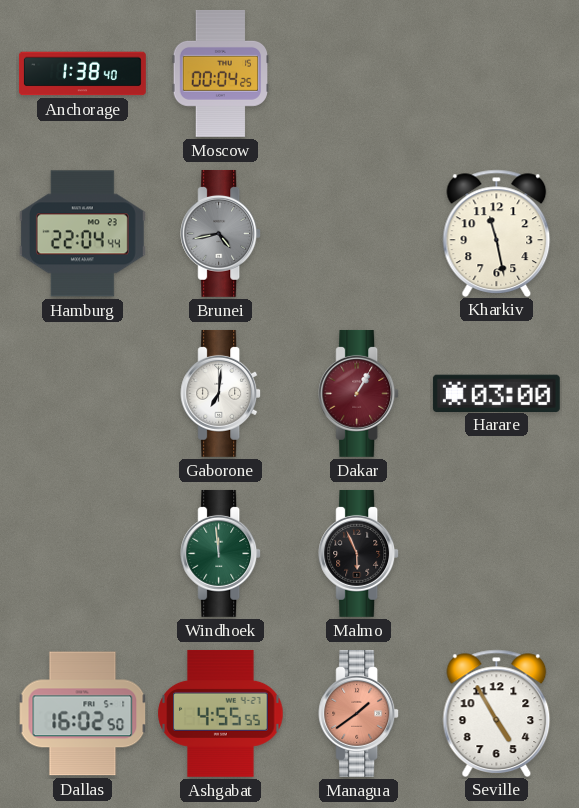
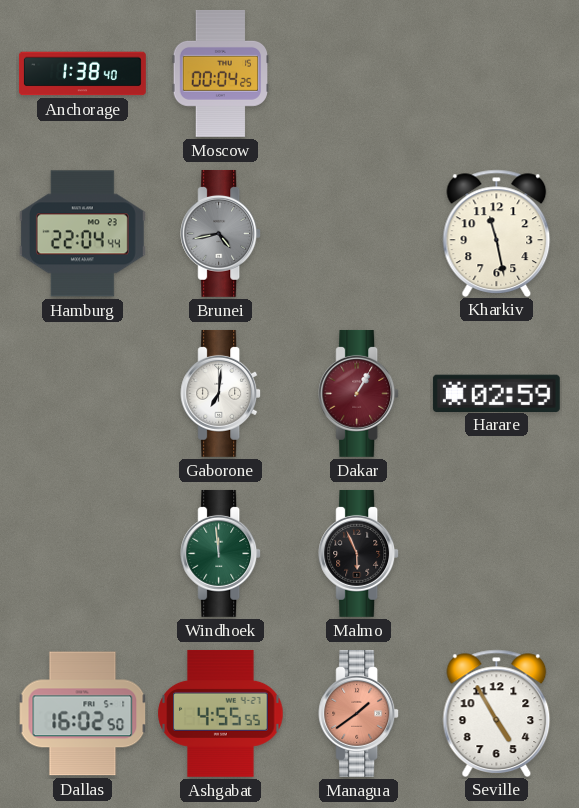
Harare: 03:00 -> 02:59 (496, 393)
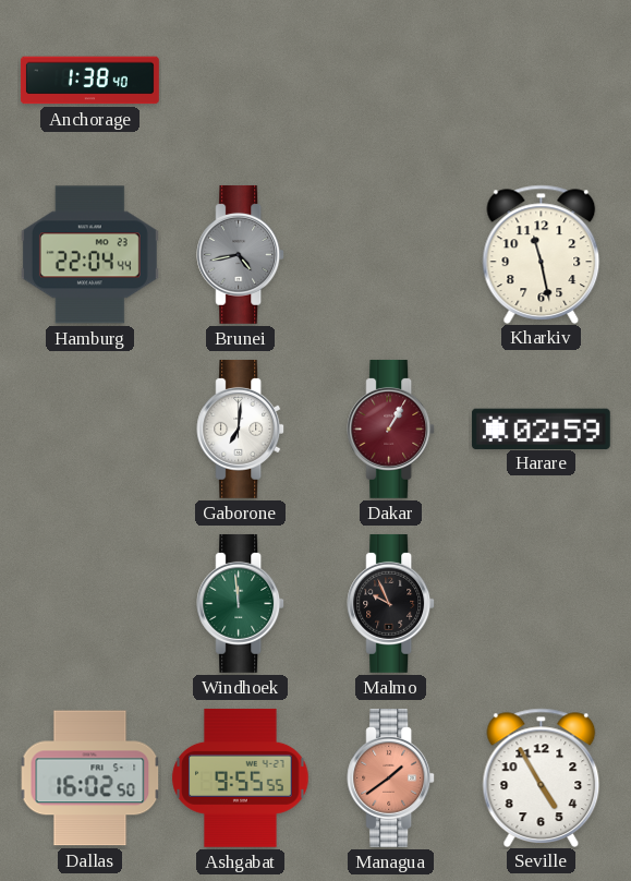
Moscow: 00:04 -> none (220, 73)
Malmo: 5:56 -> 9:56 (391, 603)
Ashgabat: 4:55 -> 9:55 (241, 777)
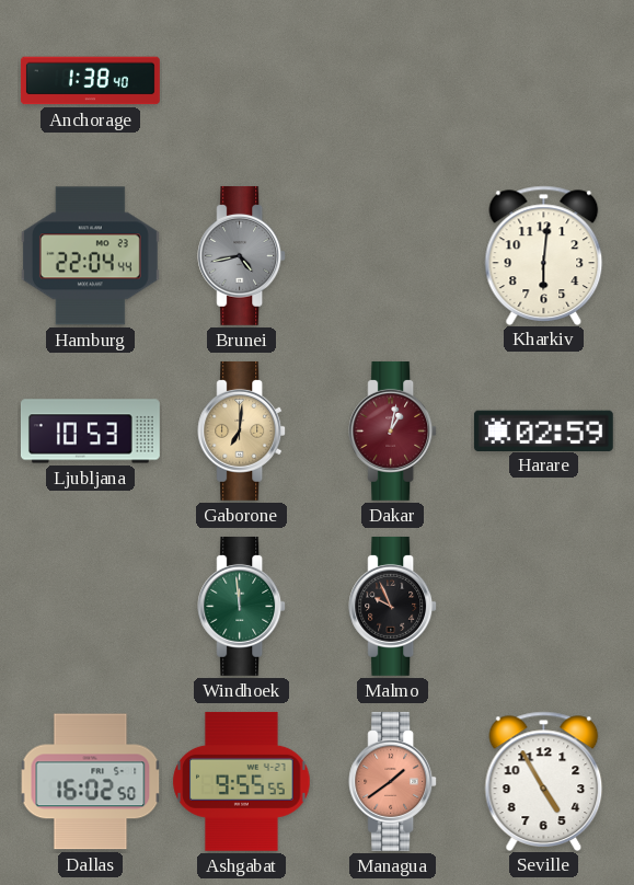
Kharkiv: 11:28 -> 6:01 (544, 255)
Ljubljana: none -> 10:53 (90, 432)
Gaborone dial: white -> champagne (242, 430)
Dakar: 1:05 -> 1:02 (393, 430)
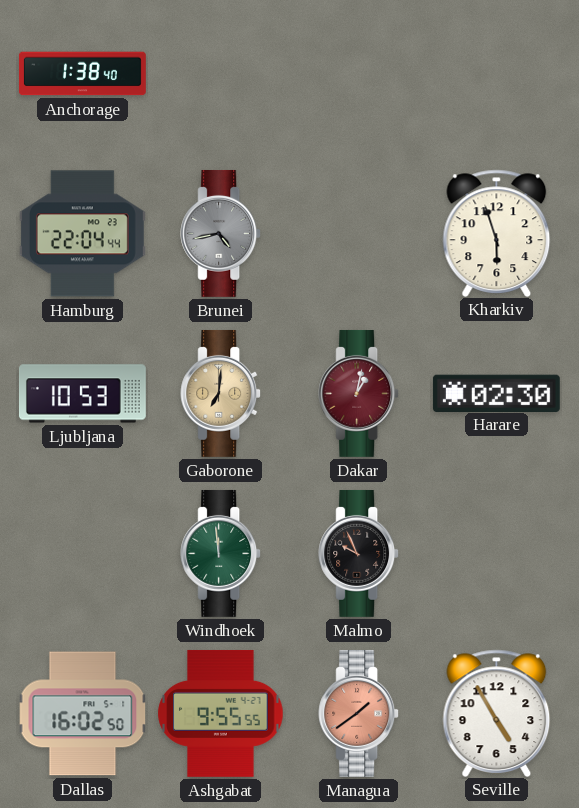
Kharkiv: 6:01 -> 5:57 (497, 233)
Harare: 02:59 -> 02:30 (496, 393)
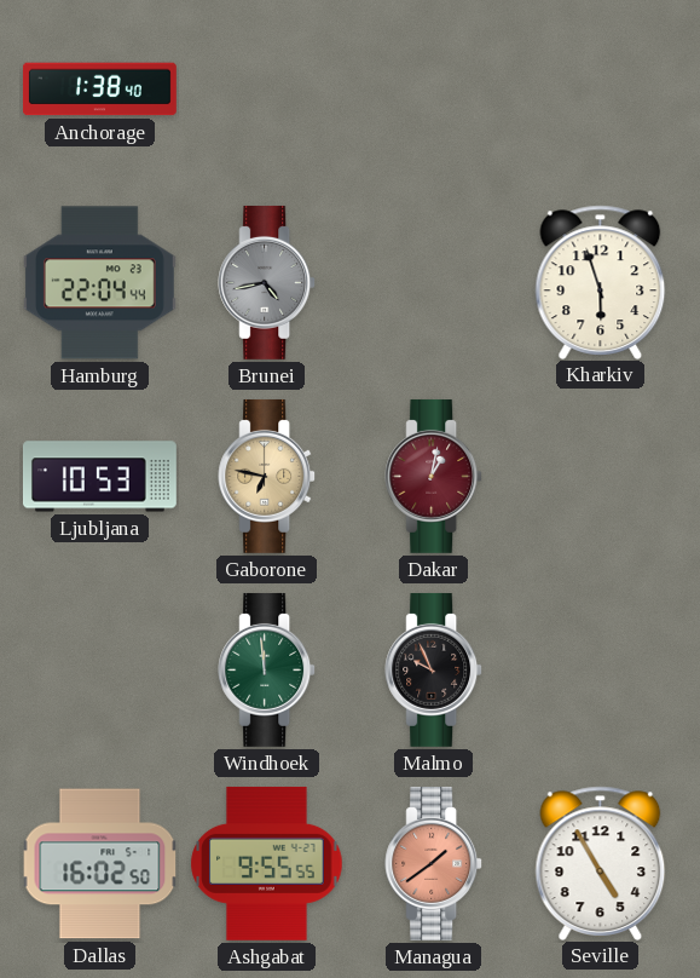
Gaborone: 7:01 -> 6:47 (267, 476)
Harare: 02:30 -> none (496, 393)
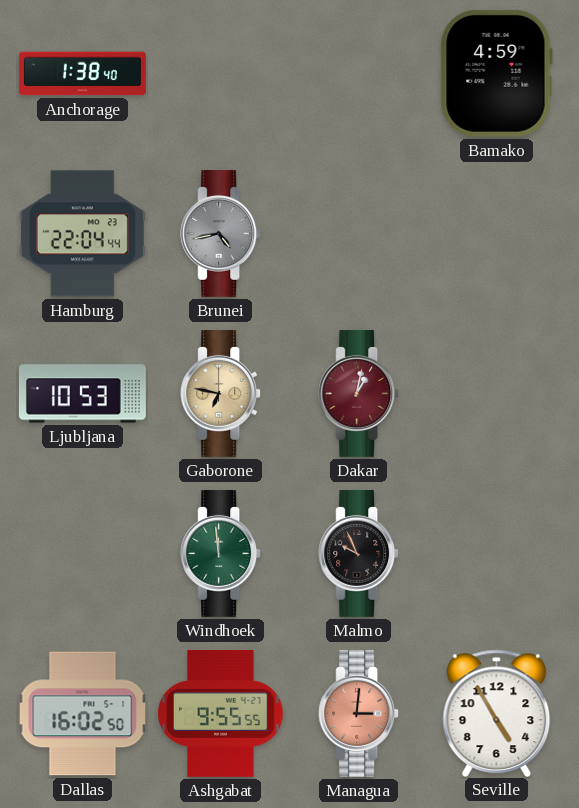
Bamako: none -> 4:59 (496, 73)
Kharkiv: 5:57 -> none (601, 282)
Managua: 1:39 -> 3:01 (359, 713)
